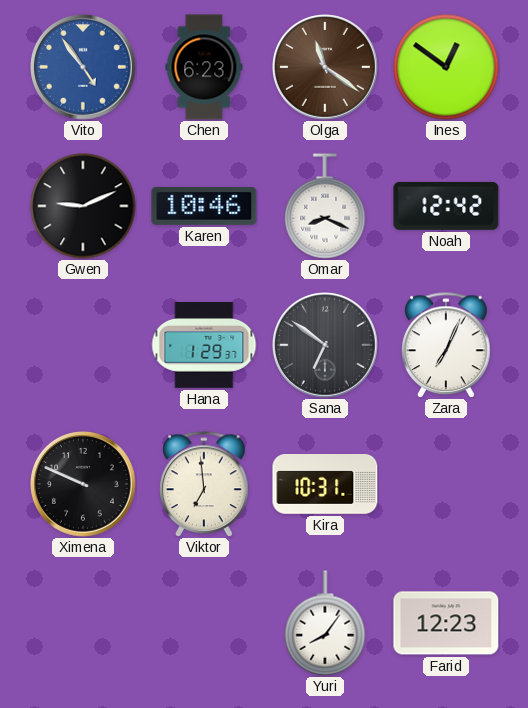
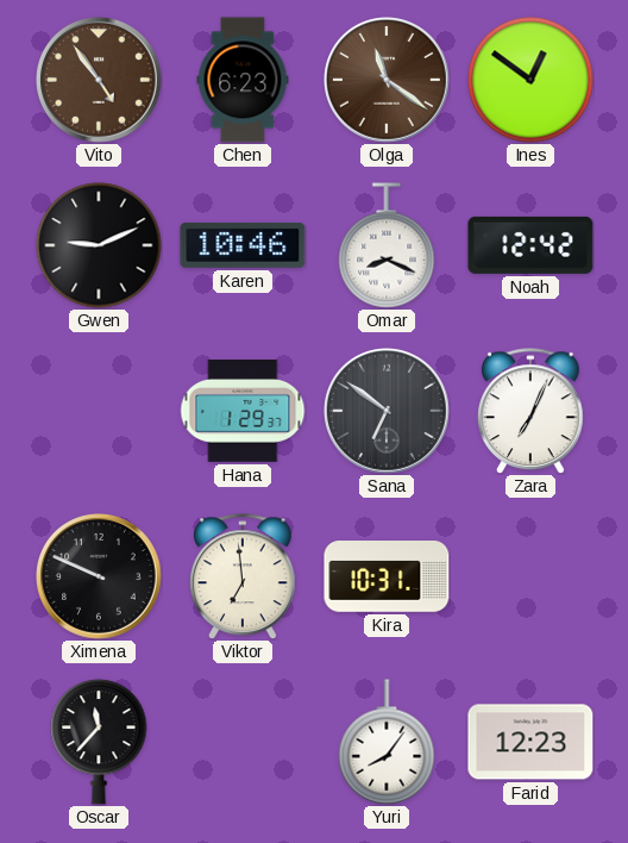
Vito dial: blue -> brown (100, 81)
Oscar: none -> 11:37 (99, 742)
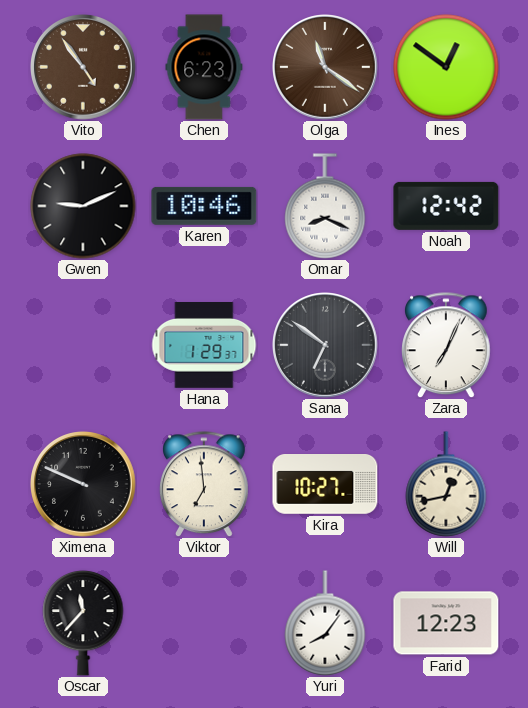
Kira: 10:31 -> 10:27 (325, 485)
Will: none -> 12:43 (446, 484)
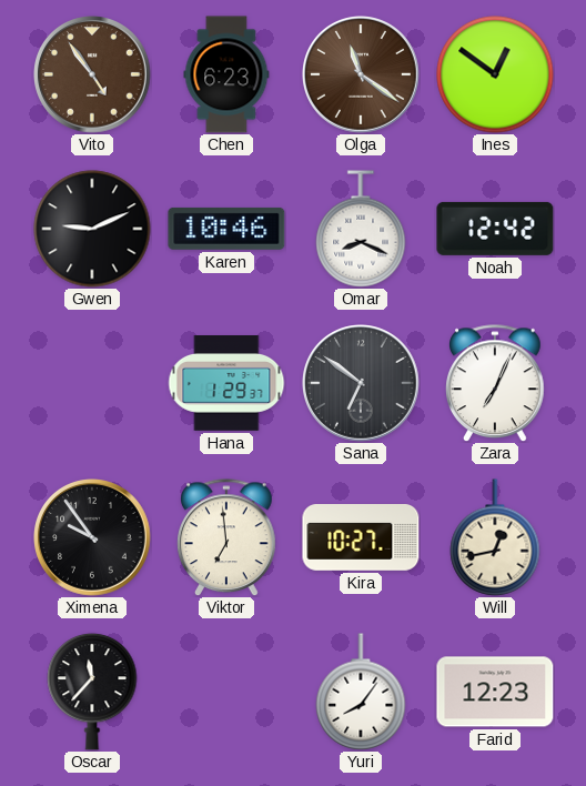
Ximena: 9:49 -> 9:54 (93, 538)
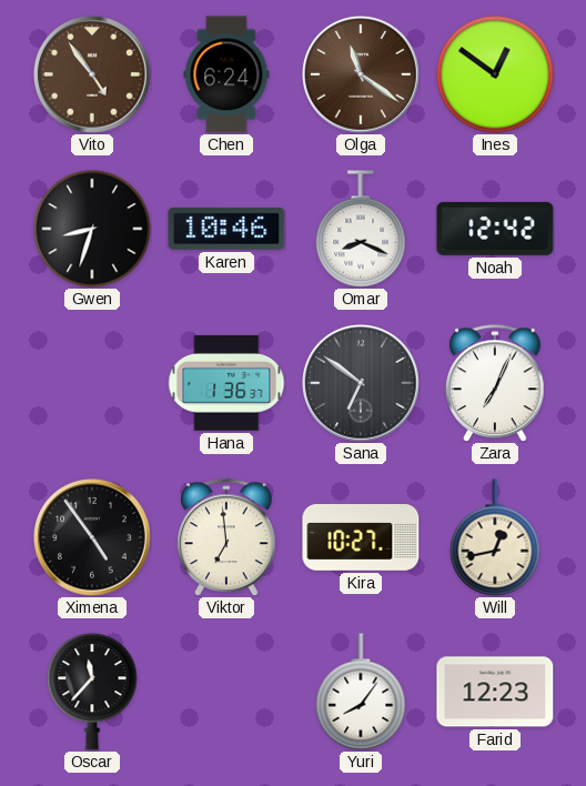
Chen: 6:23 -> 6:24 (226, 74)
Gwen: 9:11 -> 8:33 (92, 229)
Hana: 1:29 -> 1:36 (226, 383)
Ximena: 9:54 -> 4:54 (93, 538)
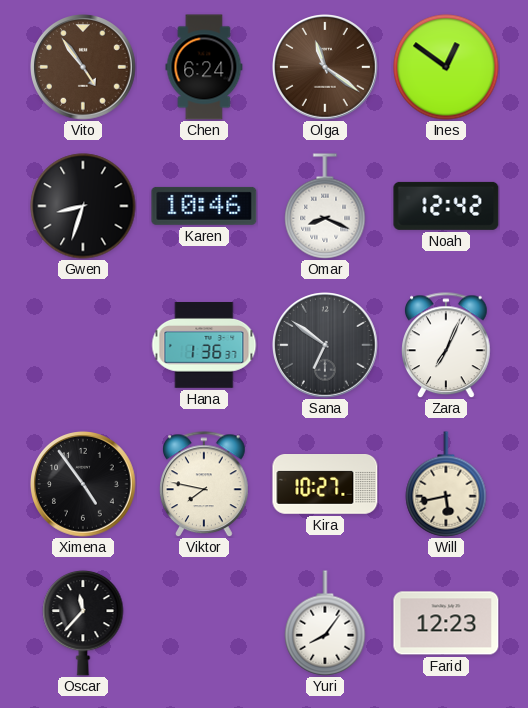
Viktor: 6:59 -> 7:47 (204, 484)
Will: 12:43 -> 5:43 (446, 484)
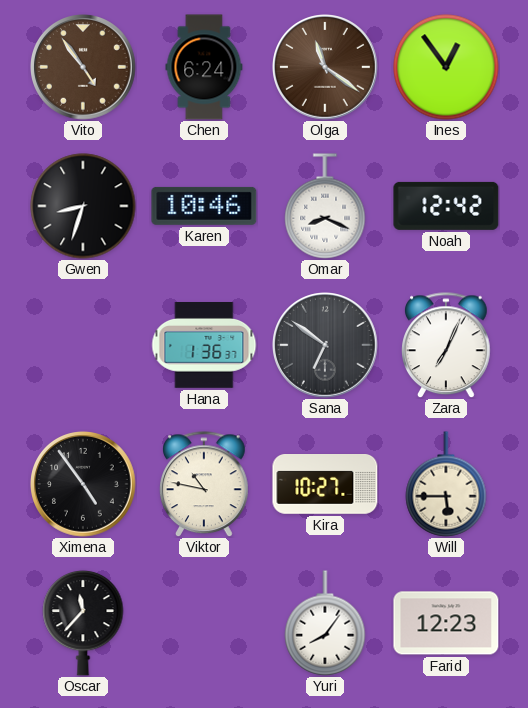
Ines: 12:51 -> 12:54 (446, 67)
Viktor: 7:47 -> 10:47 (204, 484)
Will: 5:43 -> 5:45 (446, 484)
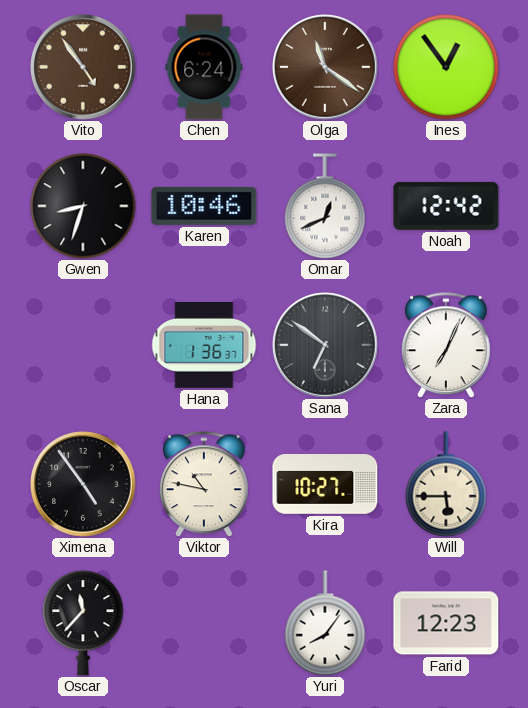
Omar: 8:19 -> 12:41 (325, 206)
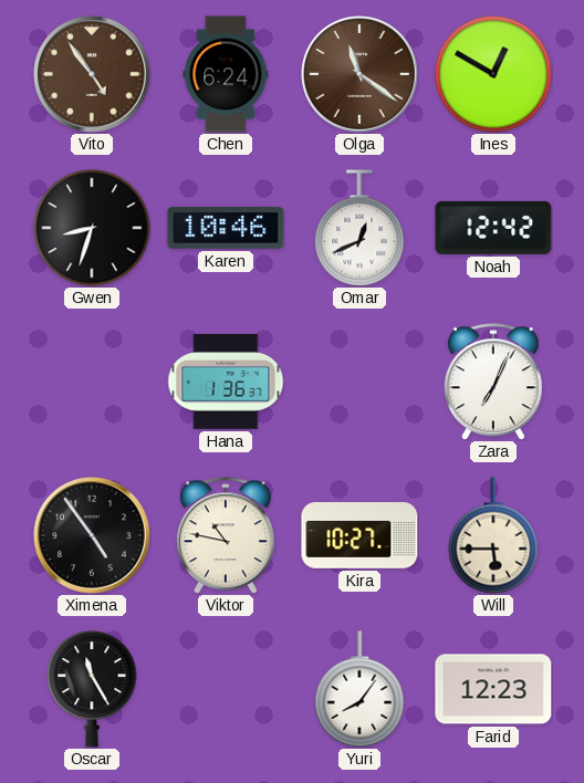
Ines: 12:54 -> 12:50 (493, 74)
Sana: 6:51 -> none (326, 346)
Oscar: 11:37 -> 11:25 (92, 689)
